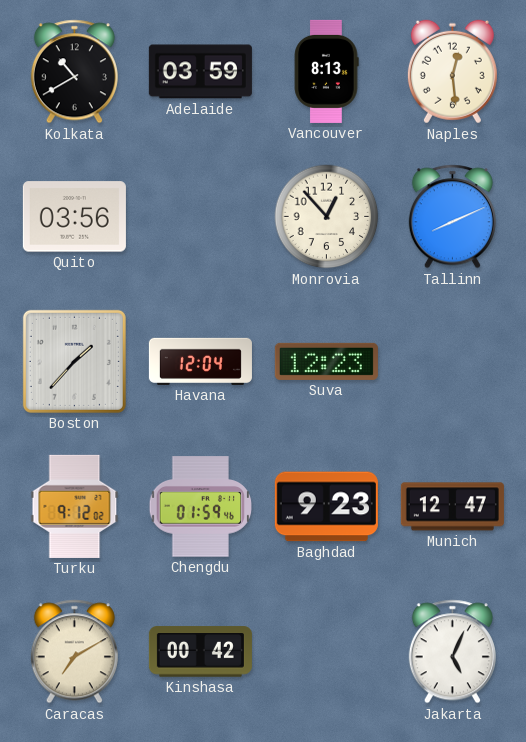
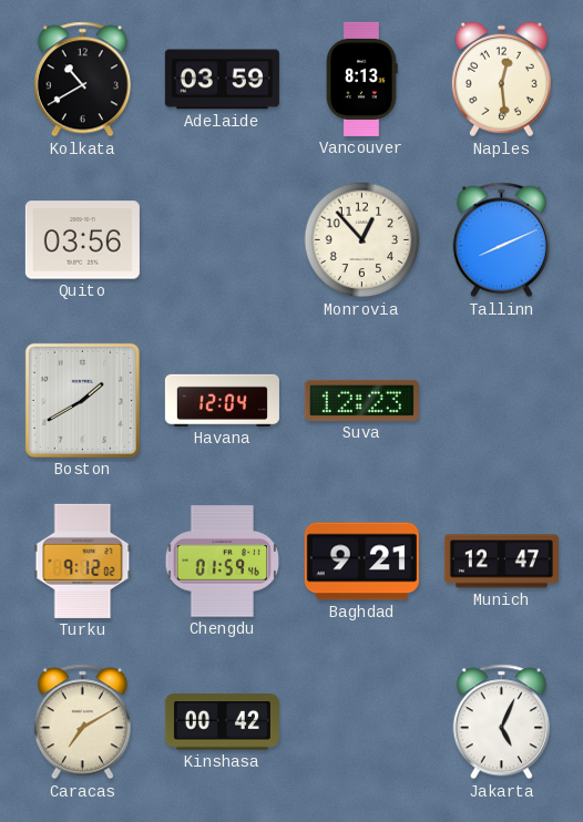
Boston: 1:37 -> 1:40 (82, 400)
Baghdad: 9:23 -> 9:21 (361, 562)
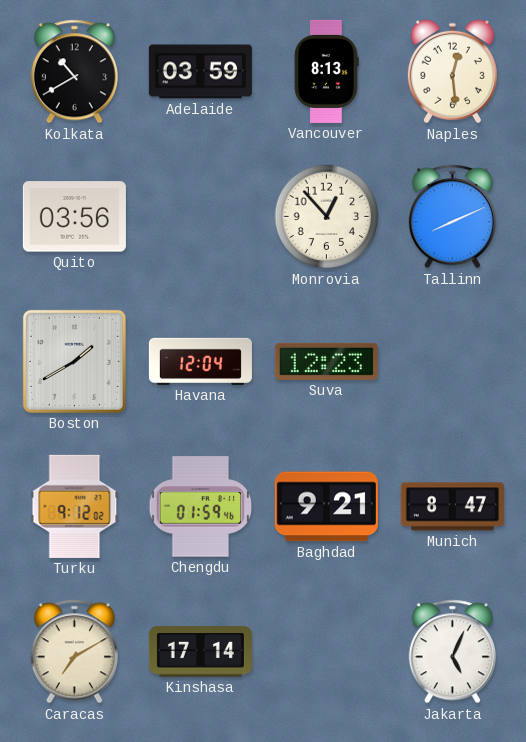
Munich: 12:47 -> 8:47 (452, 507)
Kinshasa: 00:42 -> 17:14 (200, 652)
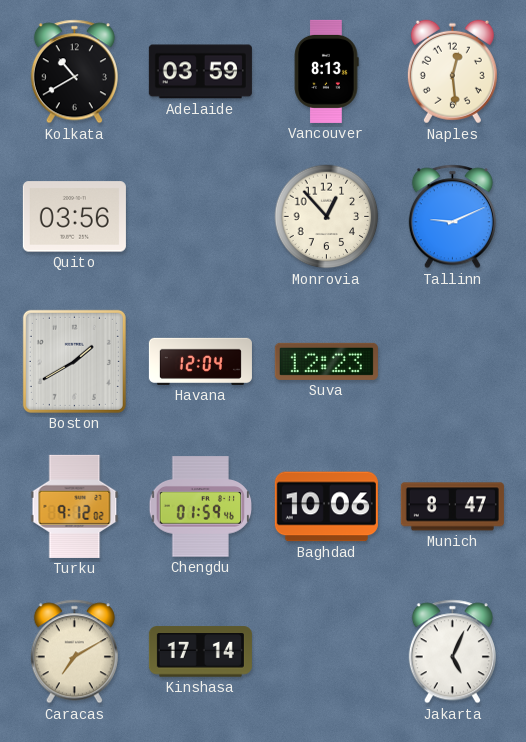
Tallinn: 8:11 -> 9:11 (452, 217)
Baghdad: 9:21 -> 10:06 (326, 507)
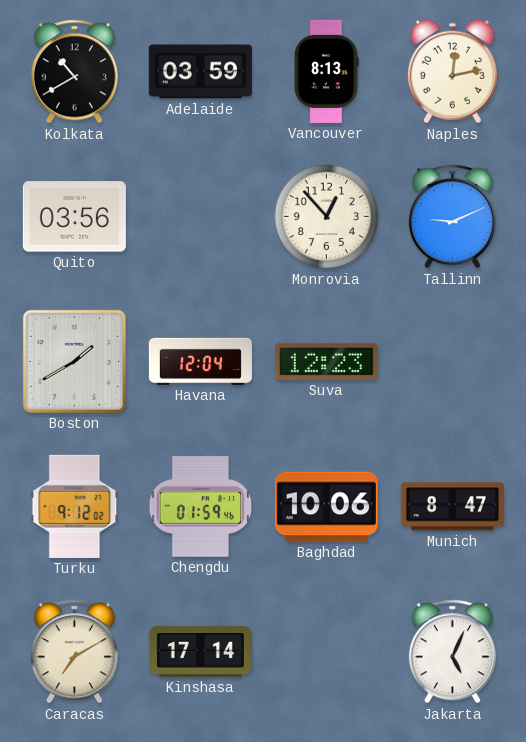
Naples: 12:29 -> 12:13 (452, 72)
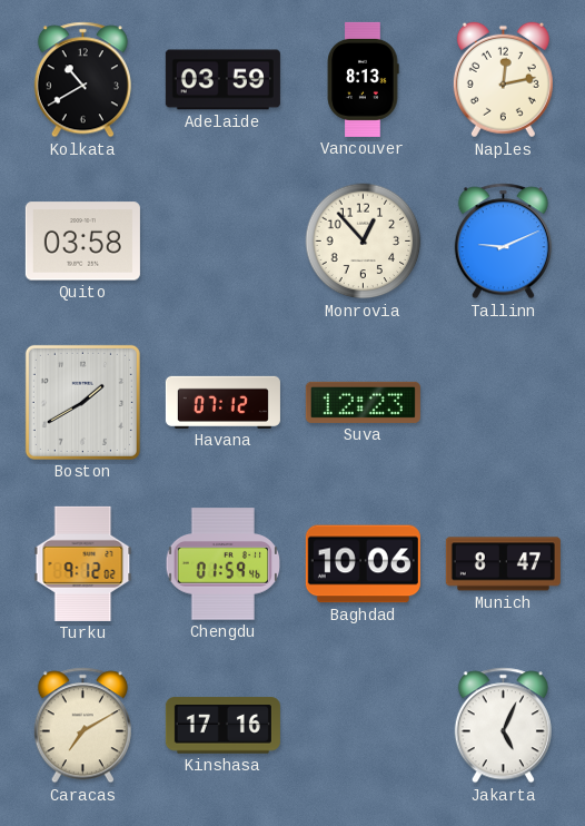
Quito: 03:56 -> 03:58 (82, 242)
Havana: 12:04 -> 07:12 (222, 402)
Kinshasa: 17:14 -> 17:16 (222, 726)
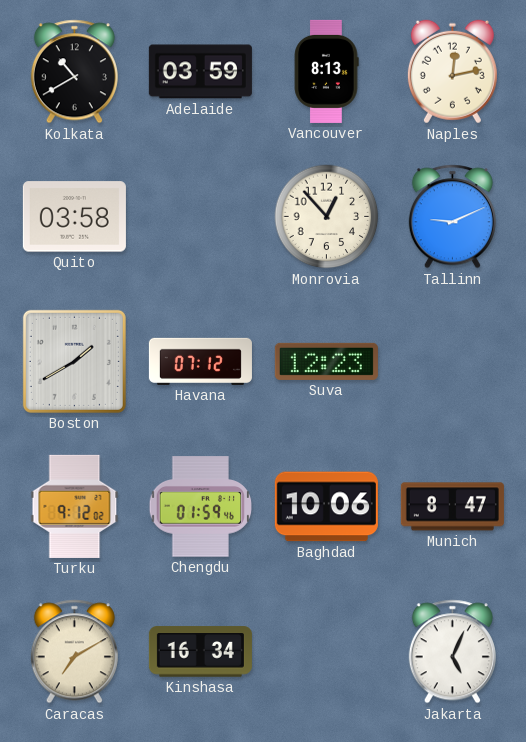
Kinshasa: 17:16 -> 16:34 (200, 652)
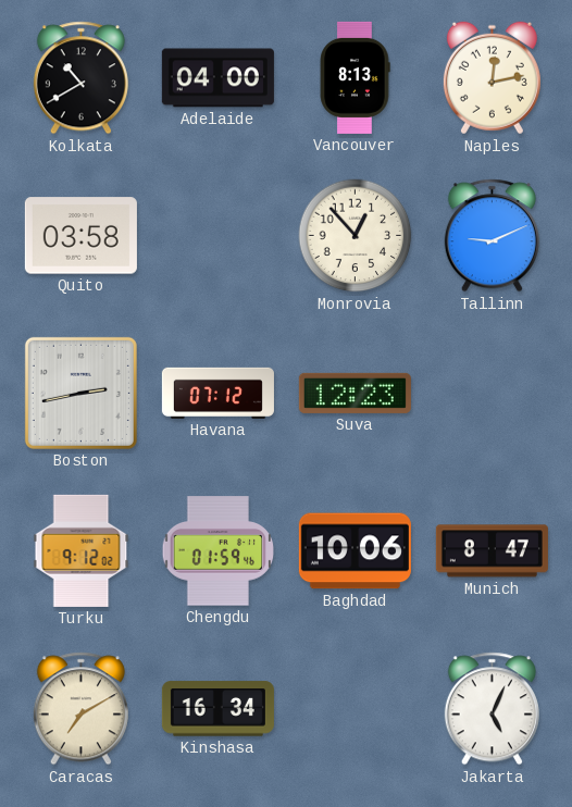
Adelaide: 03:59 -> 04:00 (217, 78)
Boston: 1:40 -> 2:43 (80, 393)
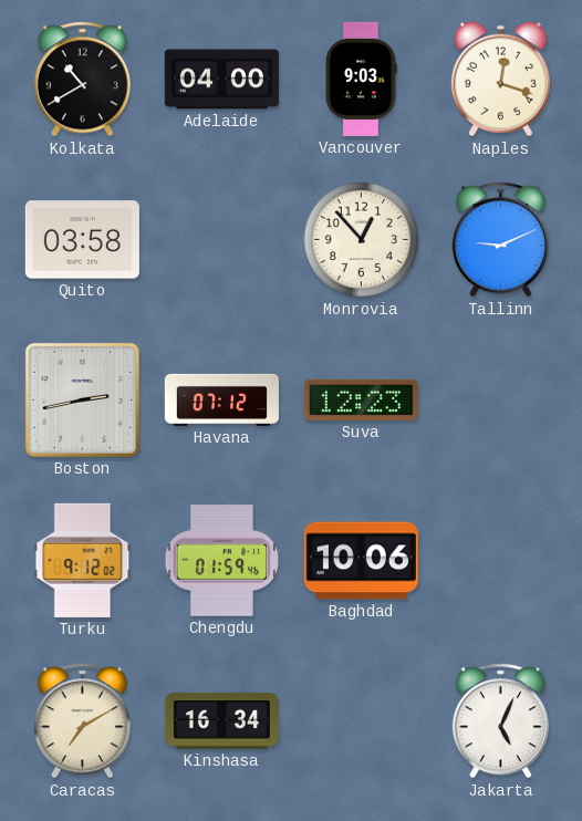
Vancouver: 8:13 -> 9:03 (361, 79)
Naples: 12:13 -> 12:18 (500, 80)
Munich: 8:47 -> none (492, 551)
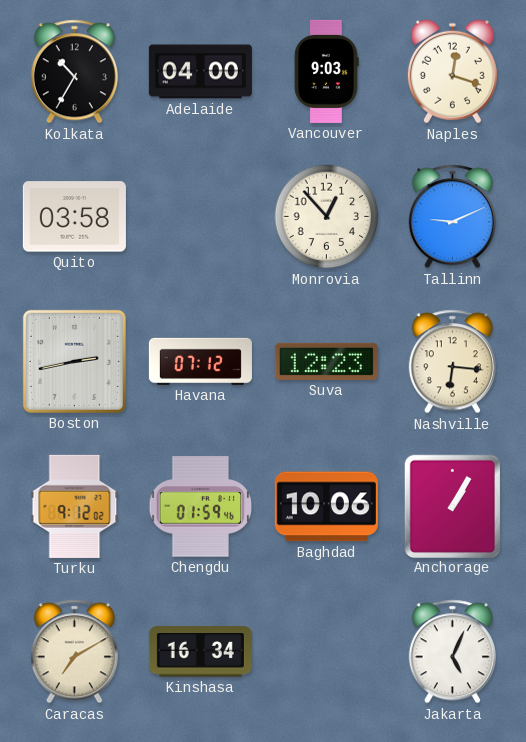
Kolkata: 10:40 -> 10:35 (74, 72)
Nashville: none -> 6:16 (452, 362)
Anchorage: none -> 1:05 (452, 506)
